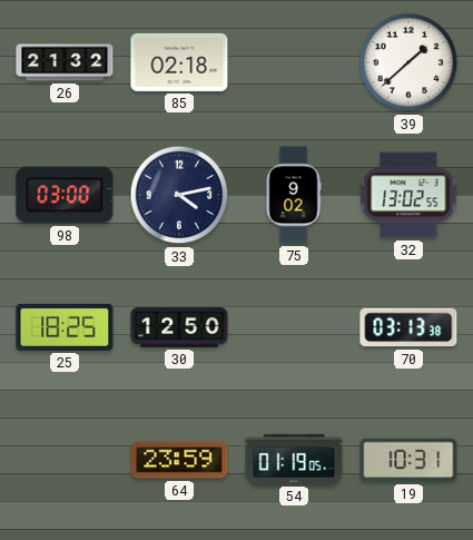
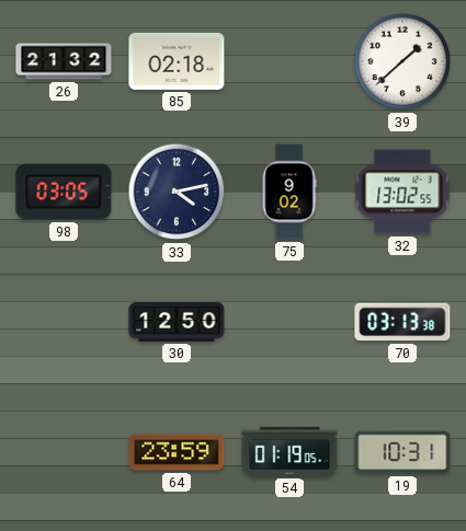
98: 03:00 -> 03:05 (64, 192)
25: 18:25 -> none (65, 327)
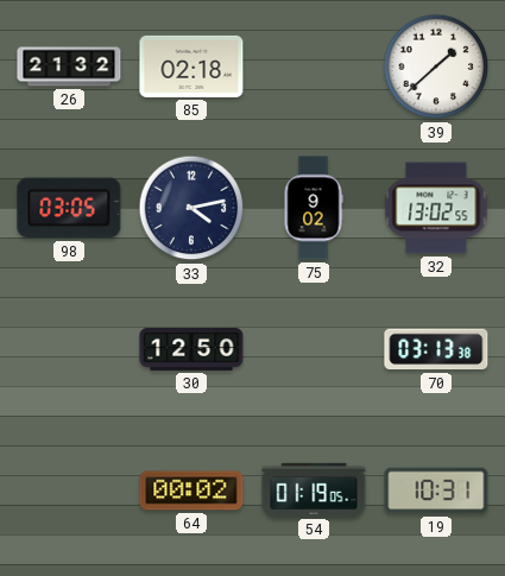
64: 23:59 -> 00:02 (191, 490)
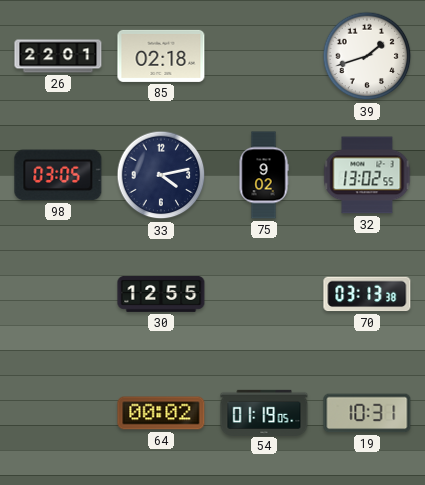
26: 21:32 -> 22:01 (58, 56)
39: 1:38 -> 1:42 (367, 56)
30: 12:50 -> 12:55 (161, 294)
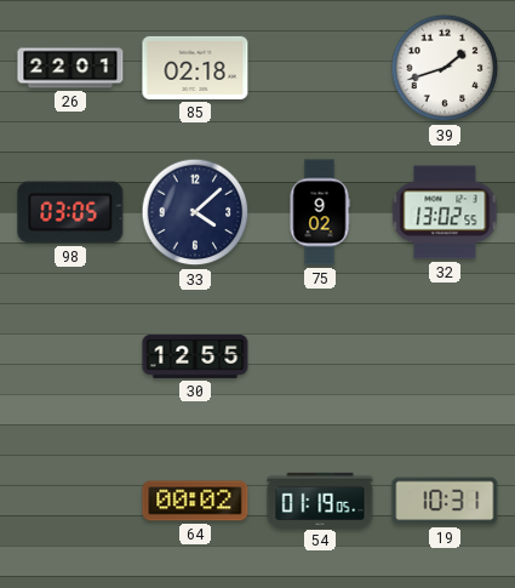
33: 4:13 -> 4:08 (195, 212)
70: 03:13 -> none (367, 294)
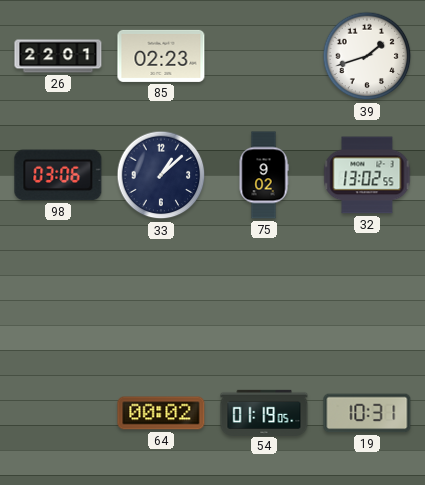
85: 02:18 -> 02:23 (161, 56)
98: 03:05 -> 03:06 (58, 175)
33: 4:08 -> 1:08 (161, 175)
30: 12:55 -> none (195, 356)
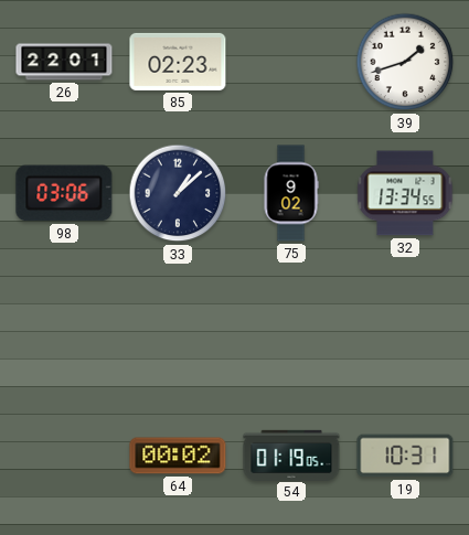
32: 13:02 -> 13:34 (405, 193)
